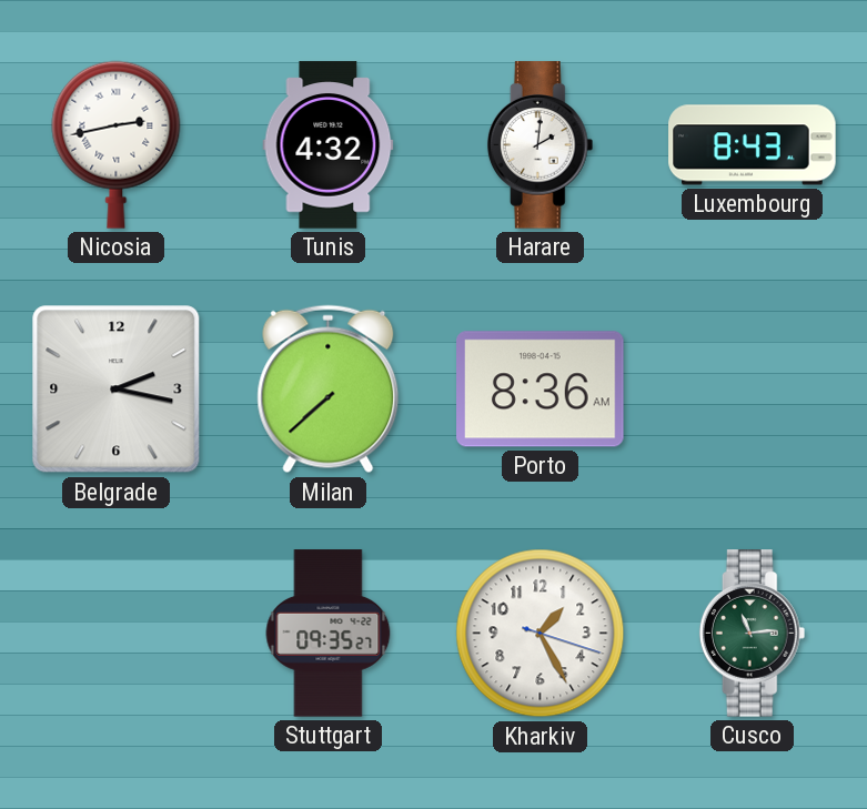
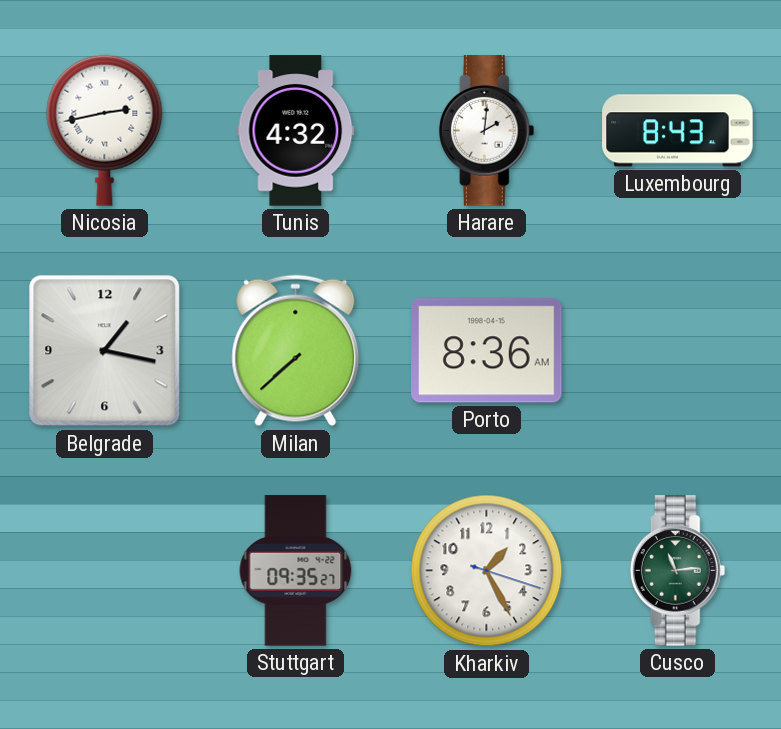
Belgrade: 2:17 -> 1:17 (105, 351)
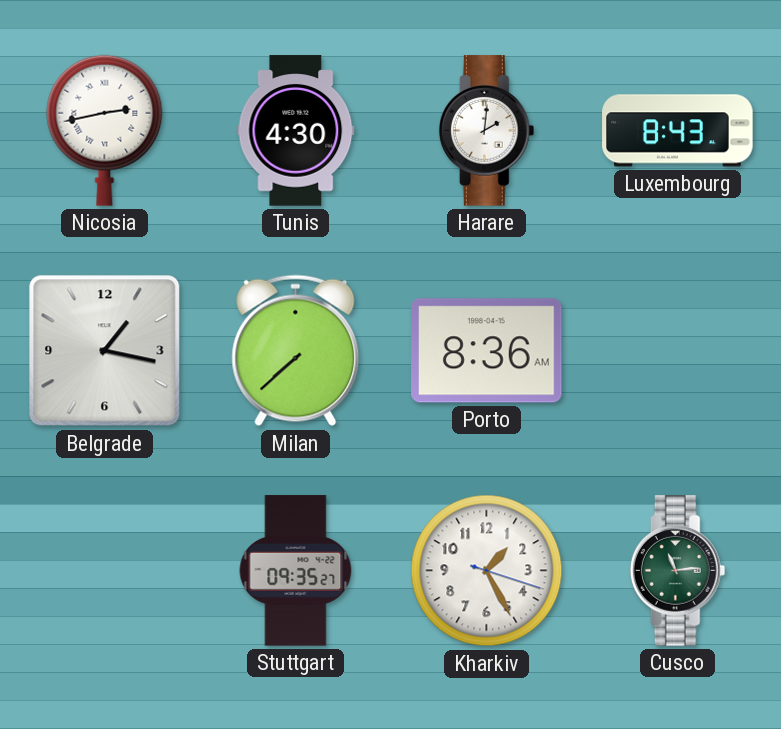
Tunis: 4:32 -> 4:30 (296, 131)
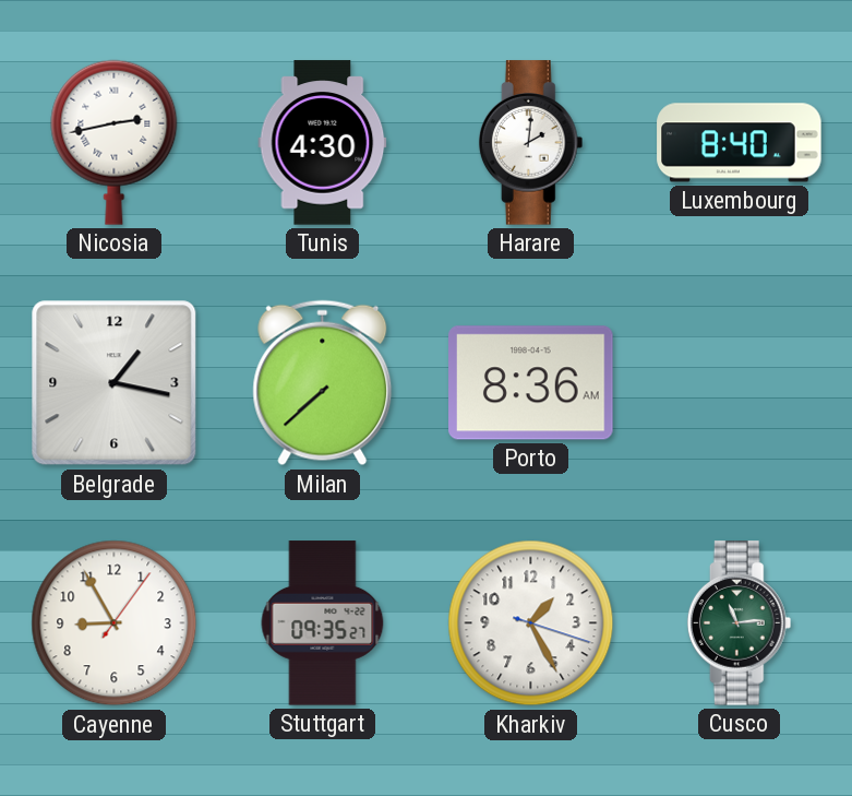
Luxembourg: 8:43 -> 8:40 (740, 143)
Cayenne: none -> 8:55 (115, 623)
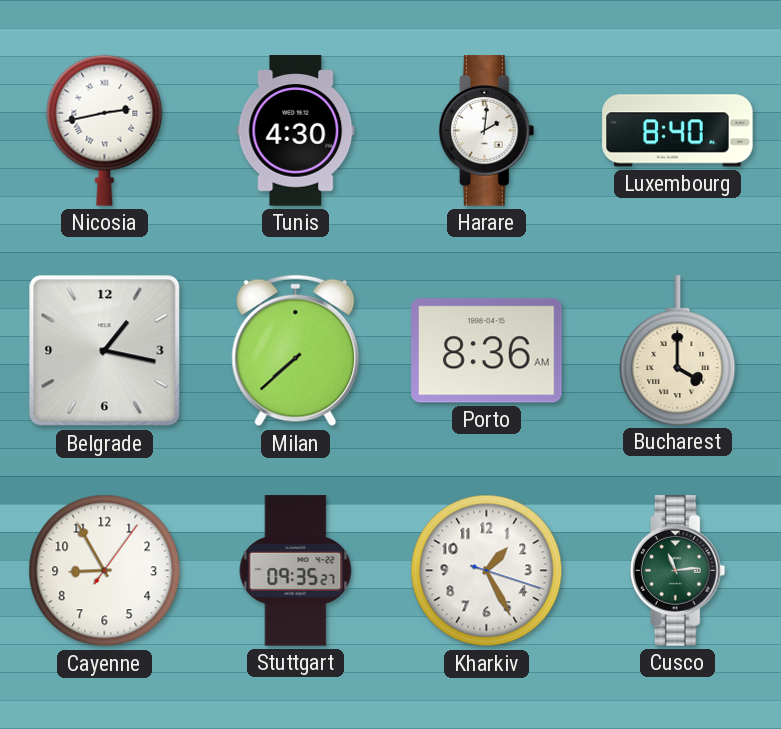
Bucharest: none -> 4:00 (678, 350)
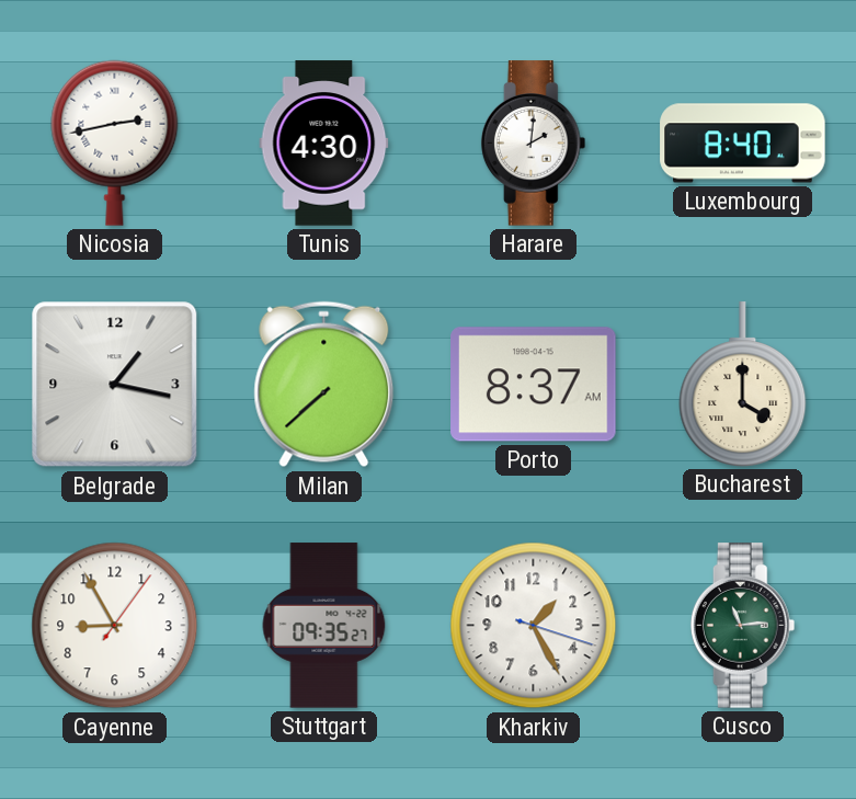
Porto: 8:36 -> 8:37 (534, 385)
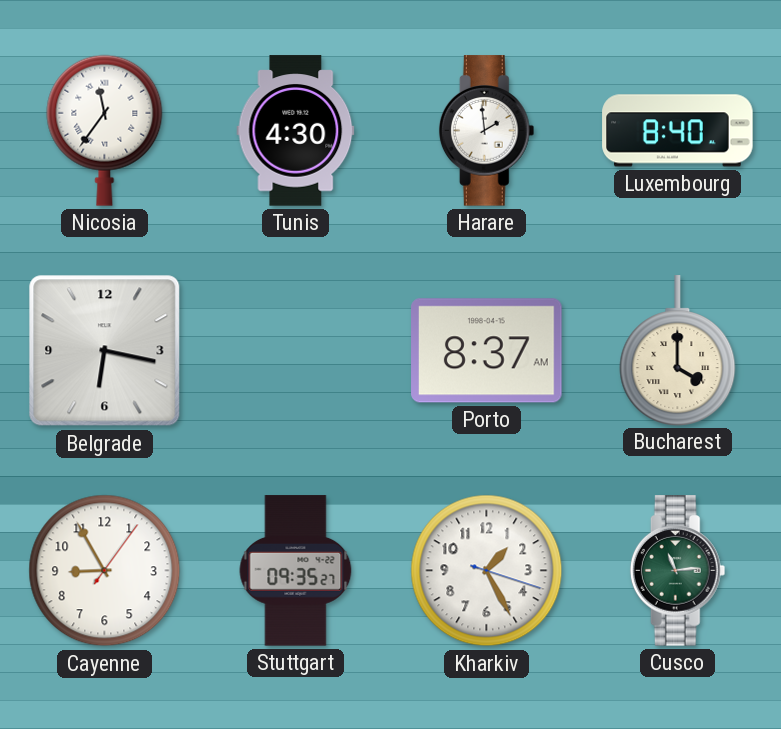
Nicosia: 2:43 -> 11:36 (105, 130)
Harare: 2:01 -> 1:59 (487, 131)
Belgrade: 1:17 -> 6:17 (105, 351)
Milan: 7:38 -> none (324, 385)
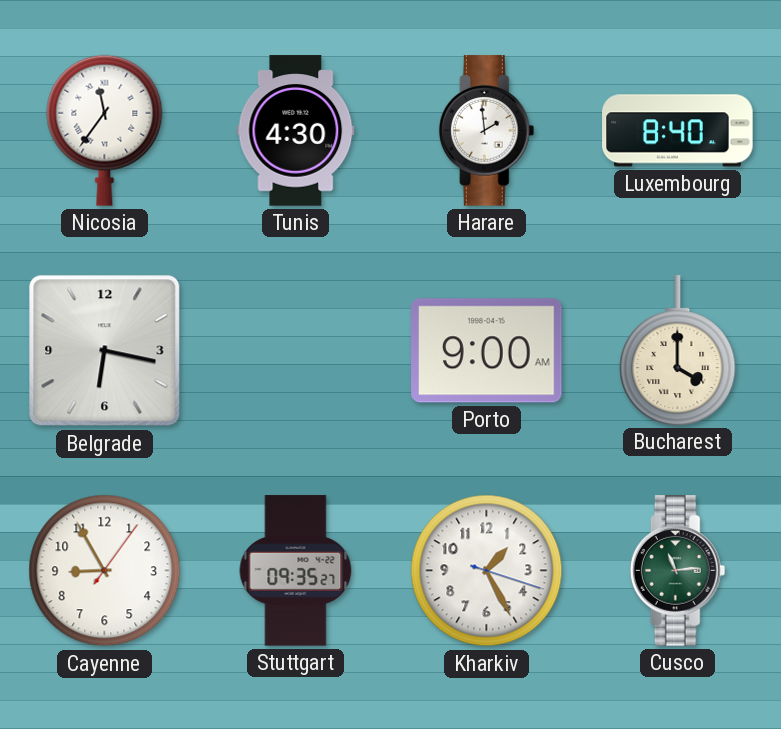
Porto: 8:37 -> 9:00 (487, 351)
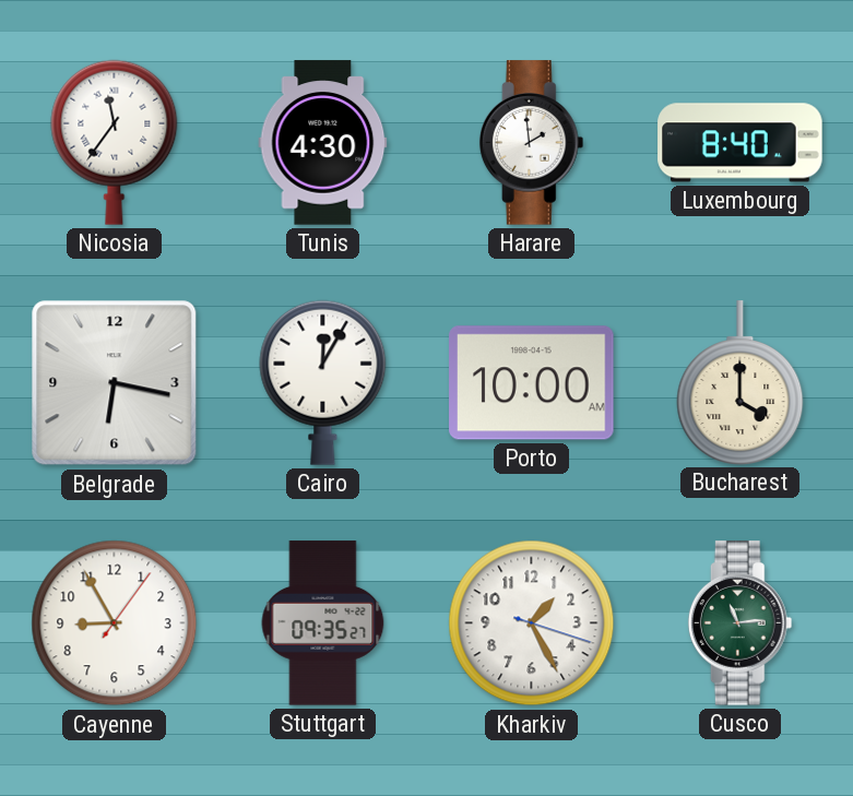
Cairo: none -> 12:05 (323, 382)
Porto: 9:00 -> 10:00 (532, 383)
